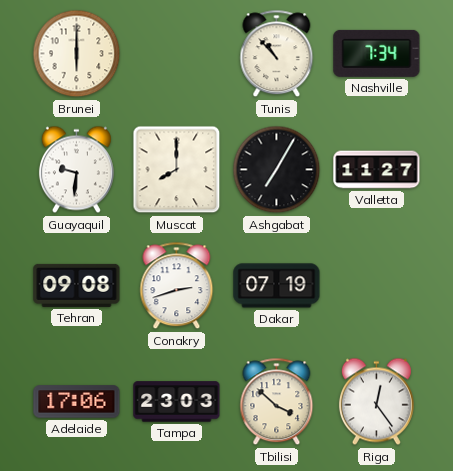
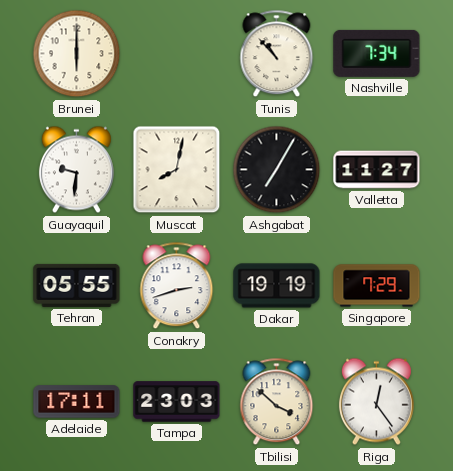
Muscat: 8:00 -> 8:02 (177, 170)
Tehran: 09:08 -> 05:55 (77, 285)
Dakar: 07:19 -> 19:19 (277, 286)
Singapore: none -> 7:29 (377, 286)
Adelaide: 17:06 -> 17:11 (77, 402)
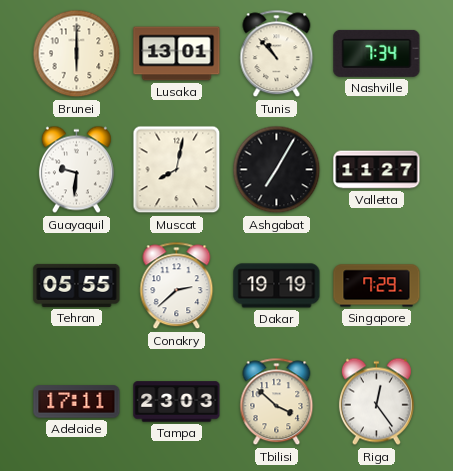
Lusaka: none -> 13:01 (177, 54)
Conakry: 2:42 -> 2:38 (177, 286)
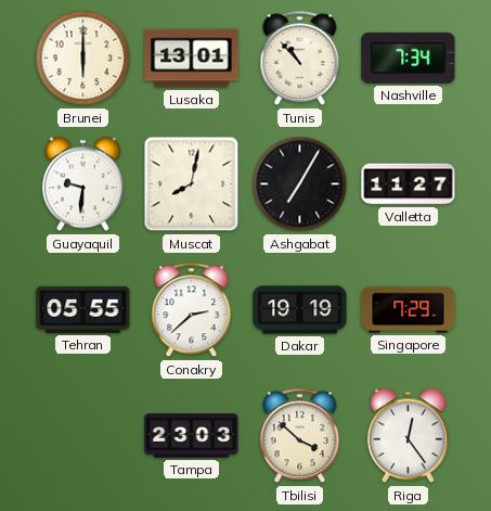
Adelaide: 17:11 -> none (77, 402)
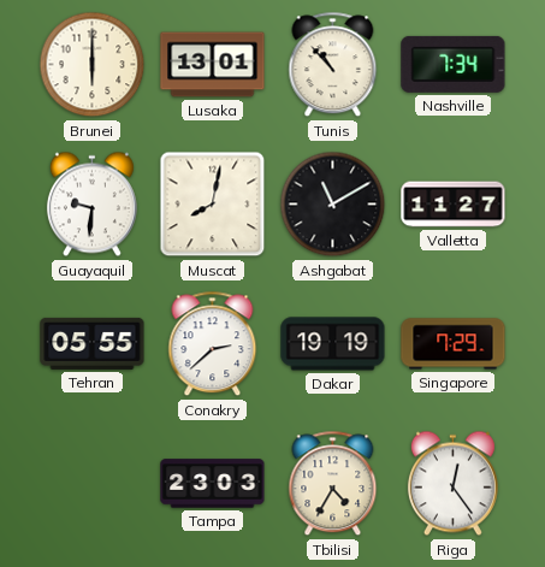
Ashgabat: 7:05 -> 11:10 (333, 205)
Tbilisi: 3:52 -> 4:35 (333, 484)
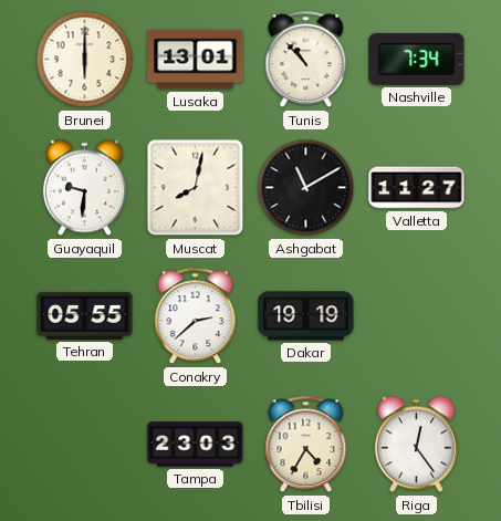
Singapore: 7:29 -> none (454, 344)
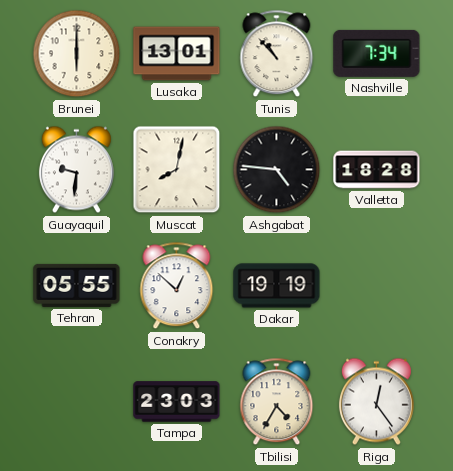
Ashgabat: 11:10 -> 4:46 (277, 170)
Valletta: 11:27 -> 18:28 (377, 170)
Conakry: 2:38 -> 12:52 (177, 286)
